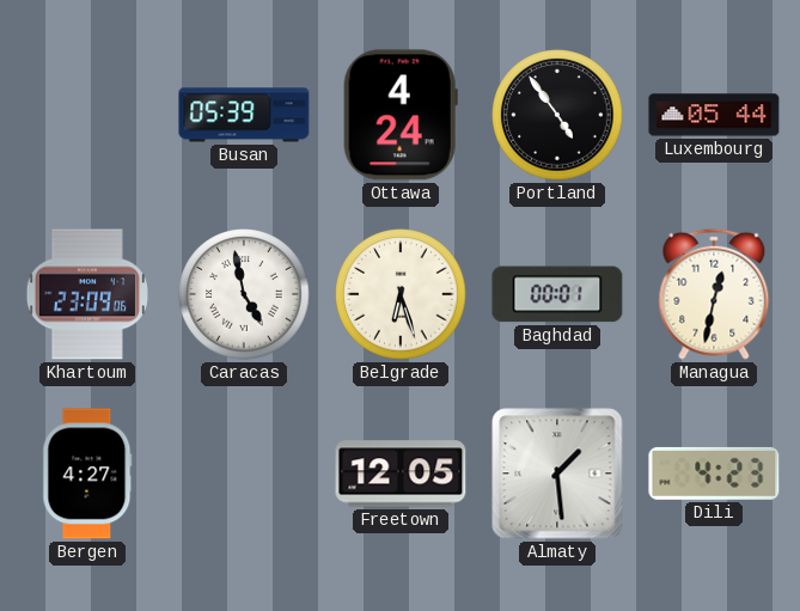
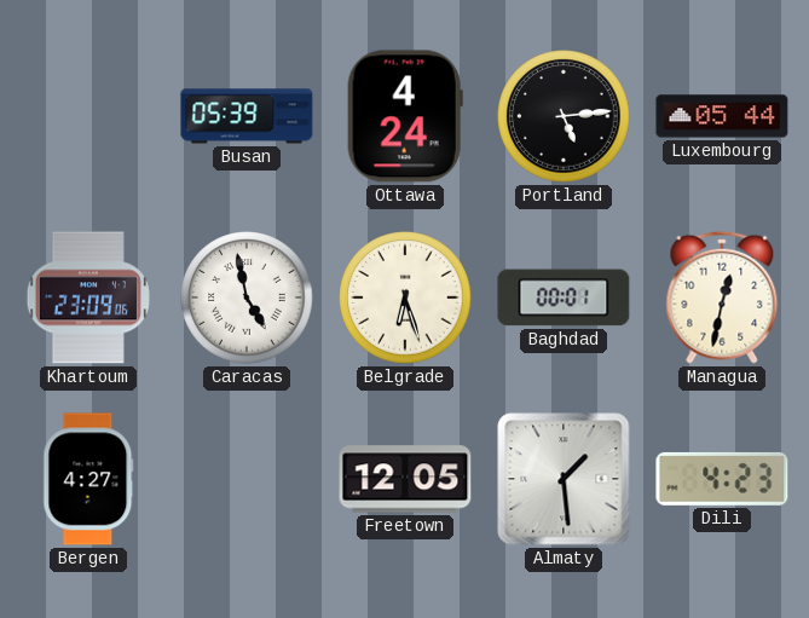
Portland: 4:54 -> 5:14 (564, 116)
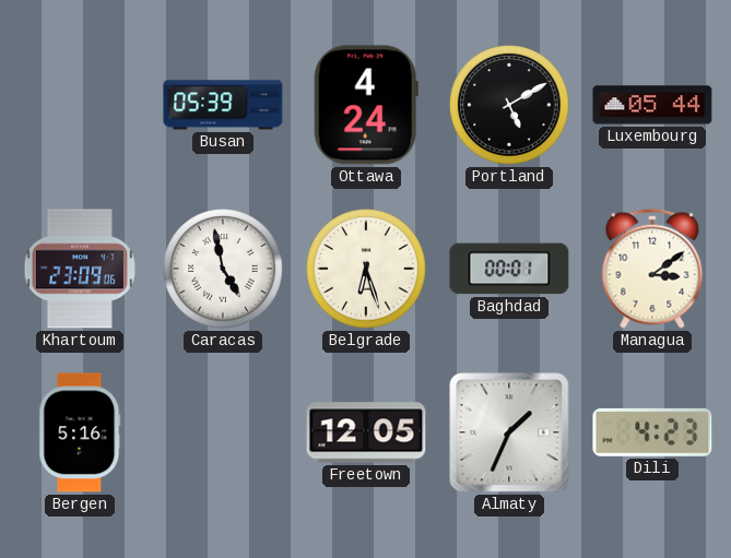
Portland: 5:14 -> 5:10 (509, 105)
Managua: 12:32 -> 3:09 (652, 269)
Bergen: 4:27 -> 5:16 (80, 432)
Almaty: 1:29 -> 1:34 (509, 432)
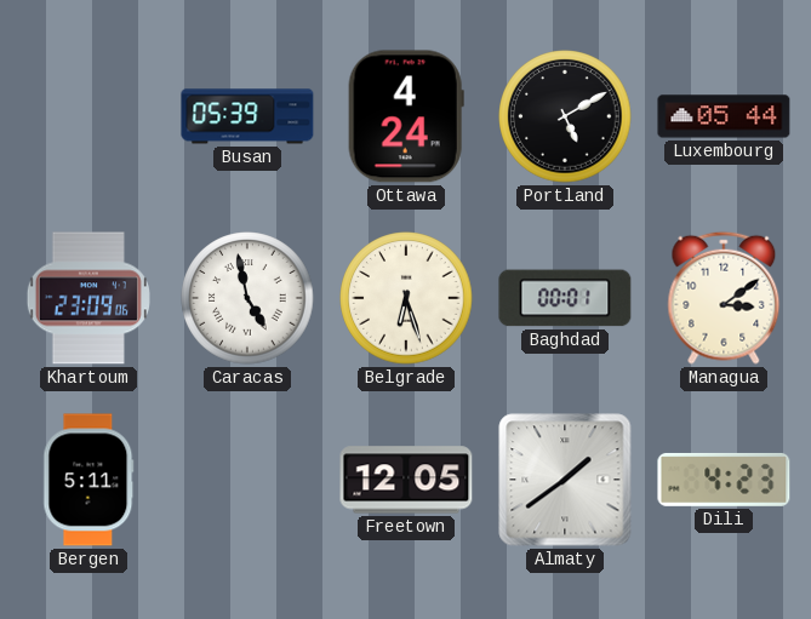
Bergen: 5:16 -> 5:11 (88, 480)
Almaty: 1:34 -> 1:39 (565, 480)
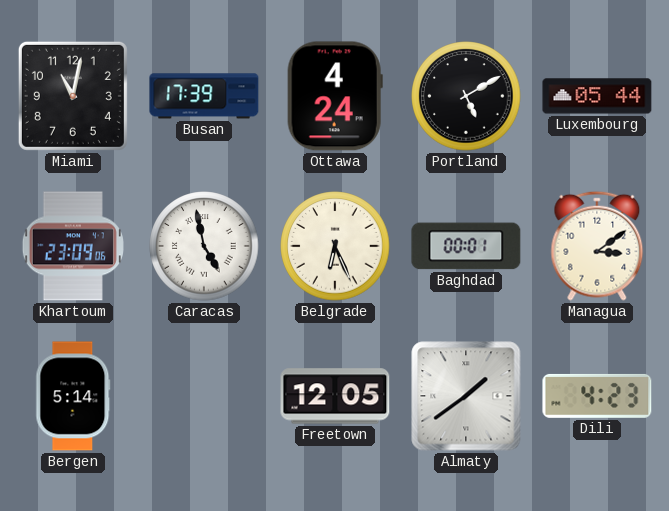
Miami: none -> 11:02 (73, 96)
Busan: 05:39 -> 17:39 (204, 96)
Belgrade: 6:27 -> 6:26 (335, 246)
Bergen: 5:11 -> 5:14 (73, 396)
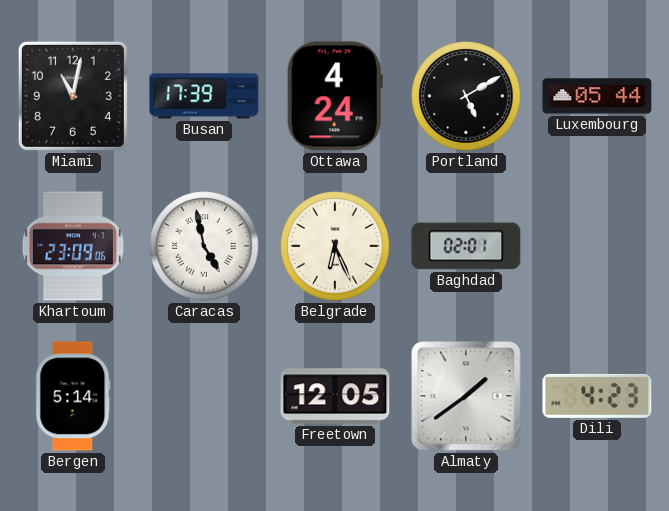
Baghdad: 00:01 -> 02:01 (466, 246)
Managua: 3:09 -> none (597, 246)
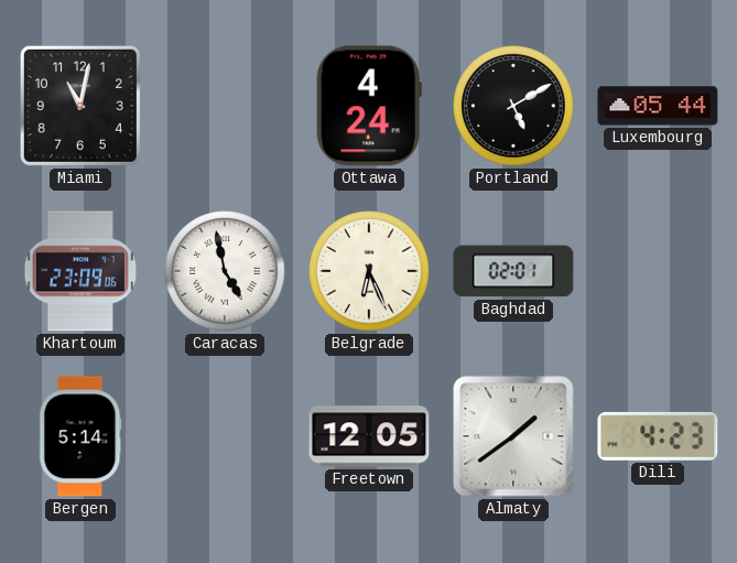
Busan: 17:39 -> none (204, 96)
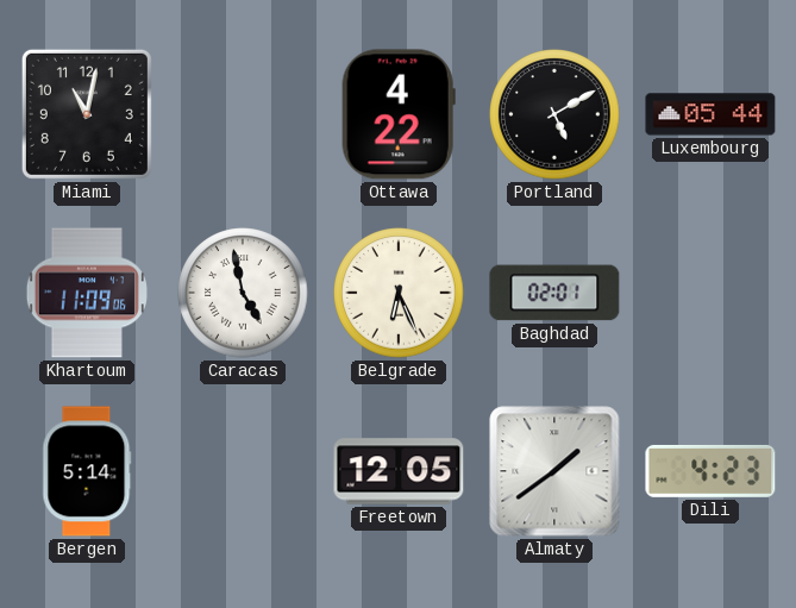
Ottawa: 4:24 -> 4:22 (399, 114)
Khartoum: 23:09 -> 11:09 (87, 293)
